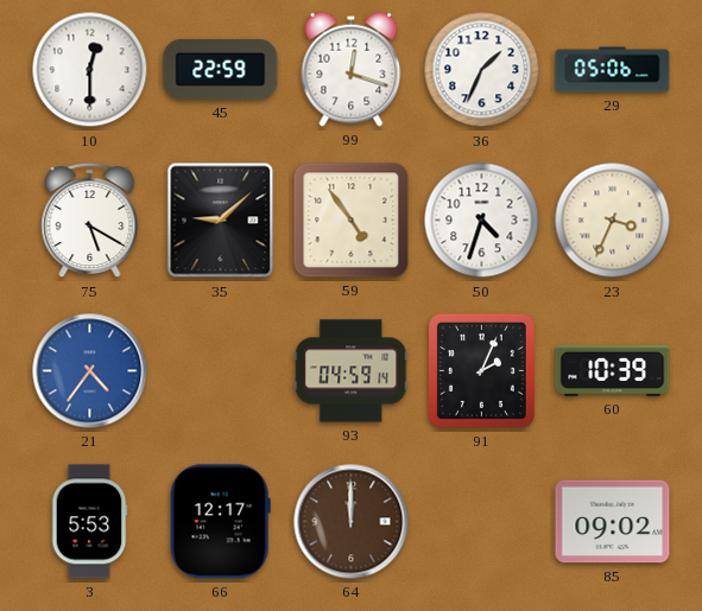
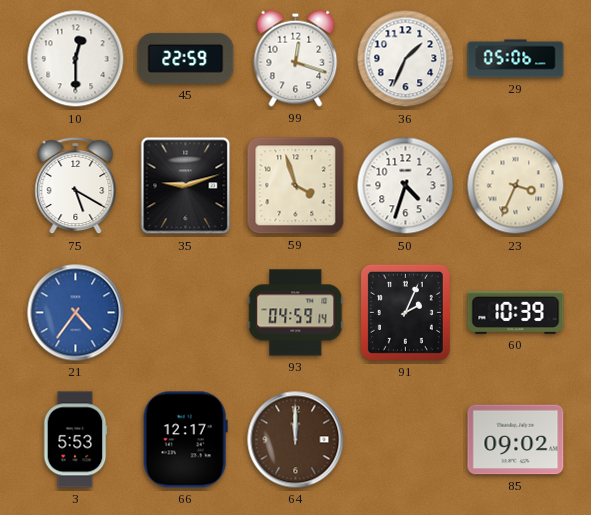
35: 9:08 -> 9:12 (186, 186)
59: 4:54 -> 3:57 (296, 186)
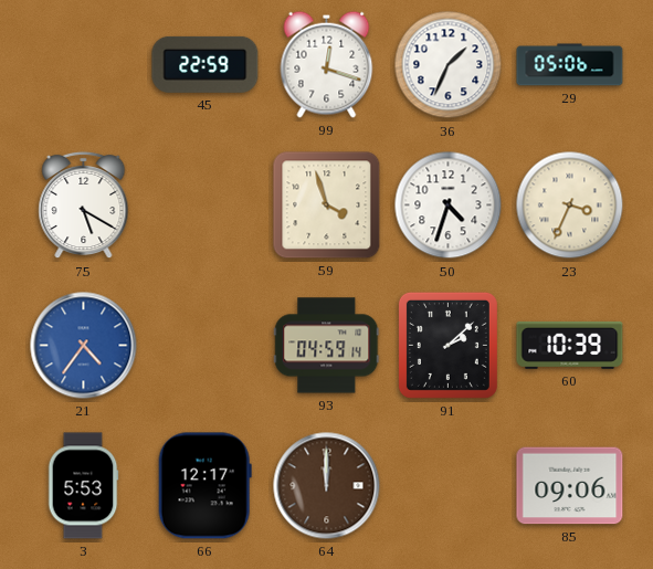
10: 12:30 -> none (76, 59)
35: 9:12 -> none (186, 186)
91: 2:04 -> 2:08 (447, 345)
85: 09:02 -> 09:06 (570, 486)
